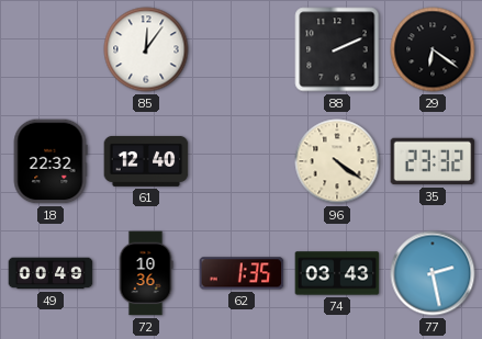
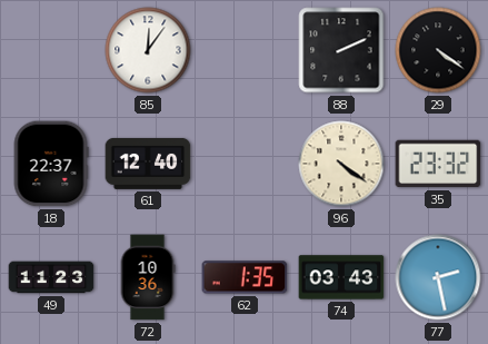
29: 6:21 -> 4:21 (438, 50)
18: 22:32 -> 22:37 (51, 164)
49: 00:49 -> 11:23 (51, 277)
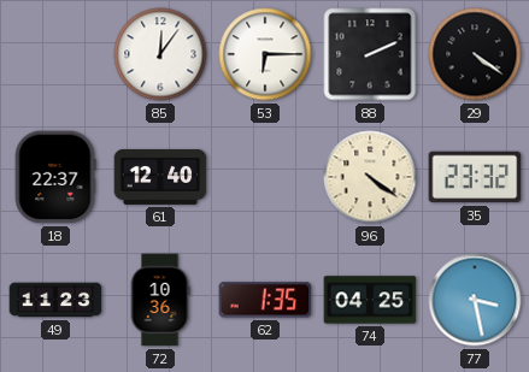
53: none -> 6:15 (265, 54)
74: 03:43 -> 04:25 (370, 300)
77: 2:28 -> 3:28 (475, 300)
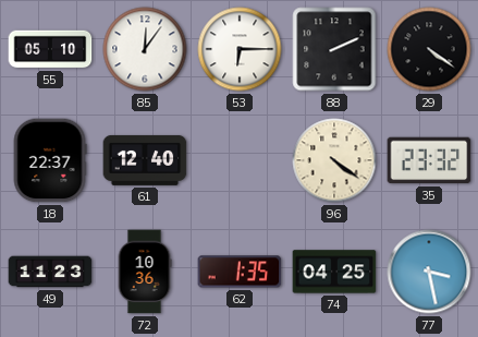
55: none -> 05:10 (50, 49)
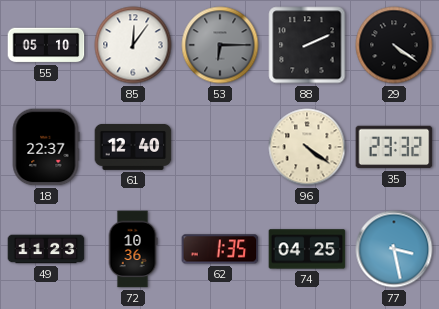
53 dial: white -> grey (220, 45)
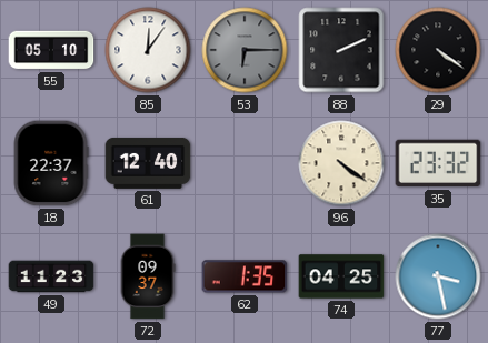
72: 10:36 -> 09:37 (148, 276)
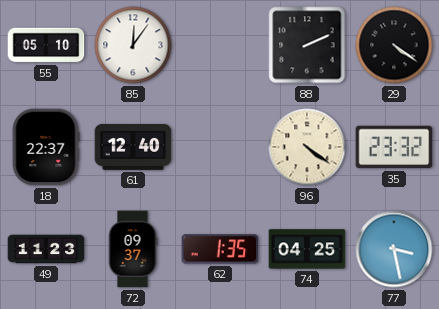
53: 6:15 -> none (245, 50)
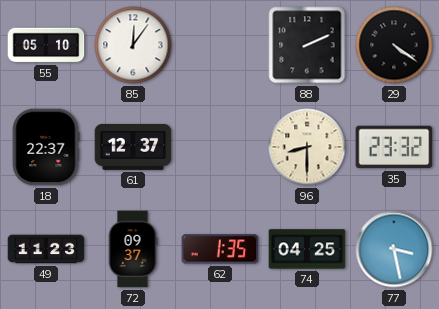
61: 12:40 -> 12:37 (133, 147)
96: 4:21 -> 8:30 (307, 147)
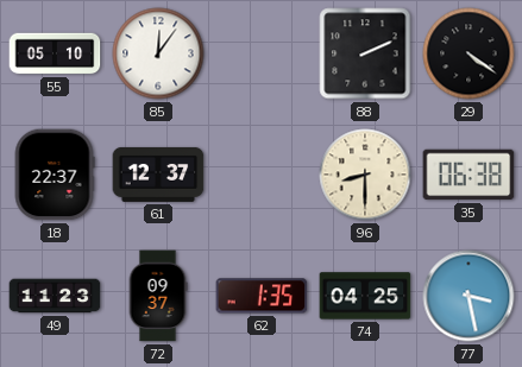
35: 23:32 -> 06:38 (468, 175)
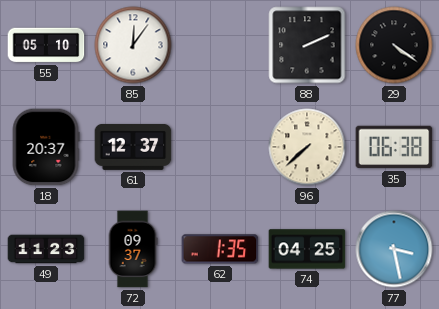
18: 22:37 -> 20:37 (46, 147)
96: 8:30 -> 7:38 (307, 147)
